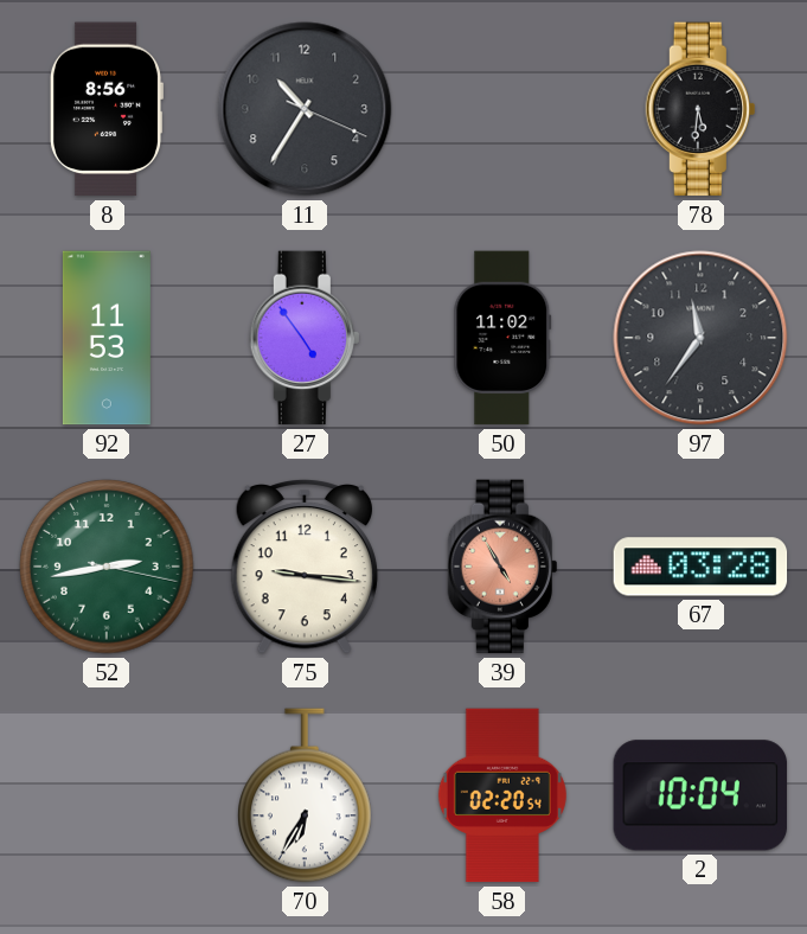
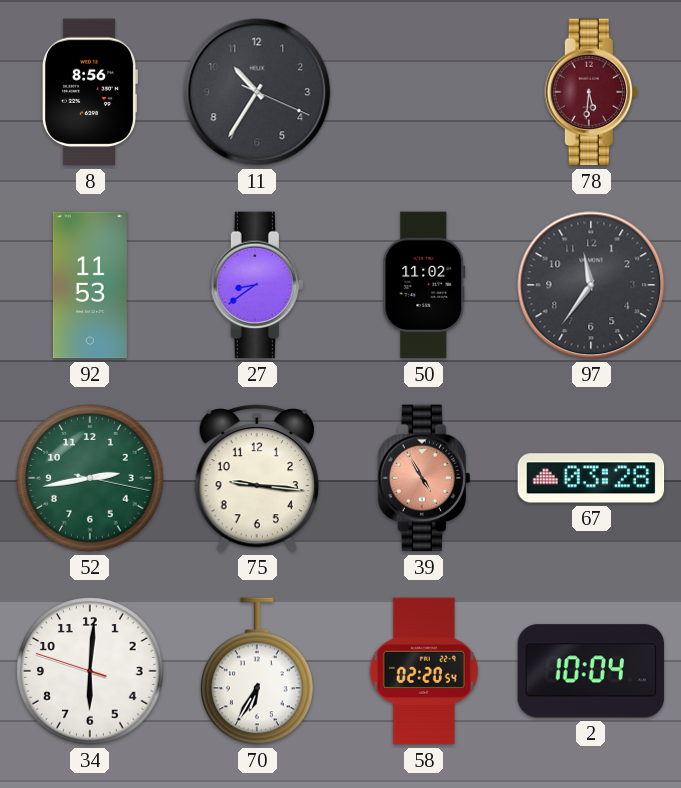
78 dial: black -> burgundy (590, 92)
27: 4:54 -> 8:39 (256, 285)
34: none -> 6:00 (90, 671)
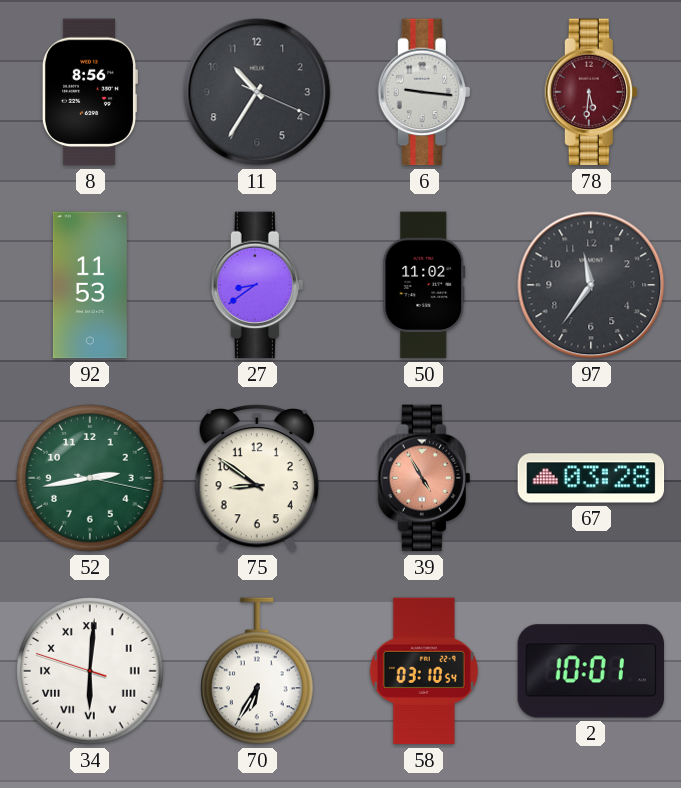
6: none -> 9:16 (423, 92)
75: 9:16 -> 8:51 (257, 479)
34 numerals: Arabic -> Roman (90, 671)
58: 02:20 -> 03:10 (424, 671)
2: 10:04 -> 10:01 (591, 671)
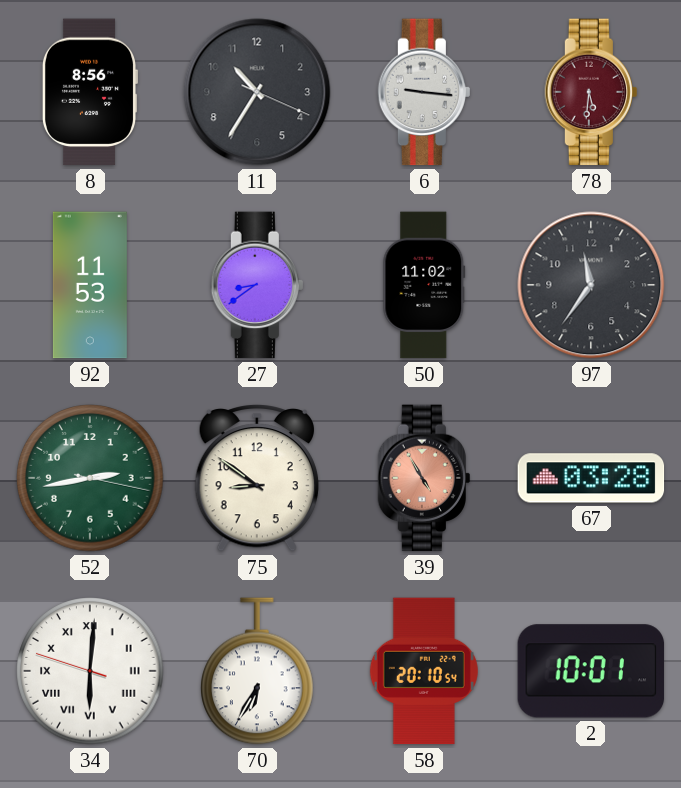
58: 03:10 -> 20:10 (424, 671)
